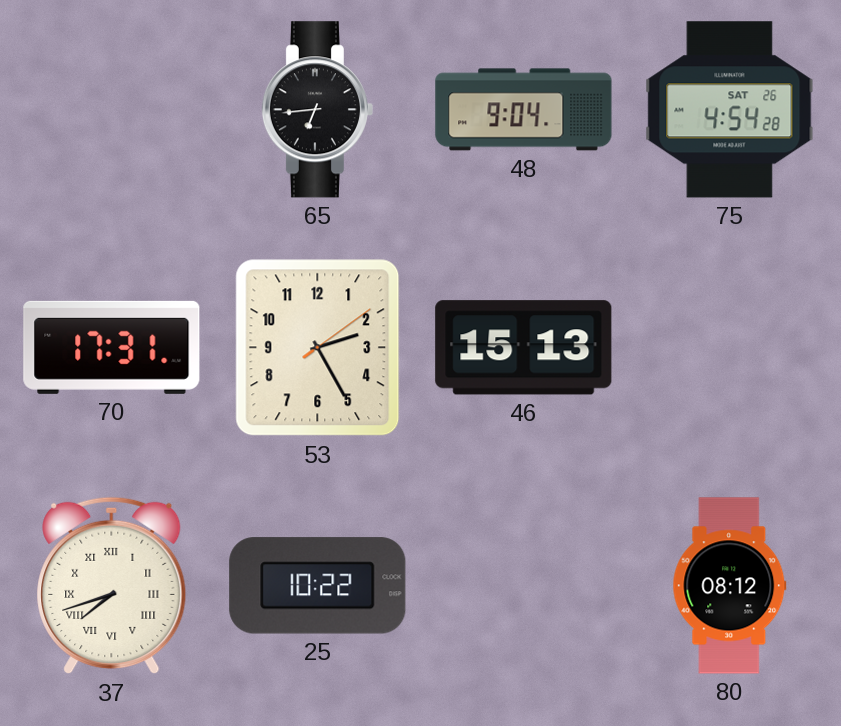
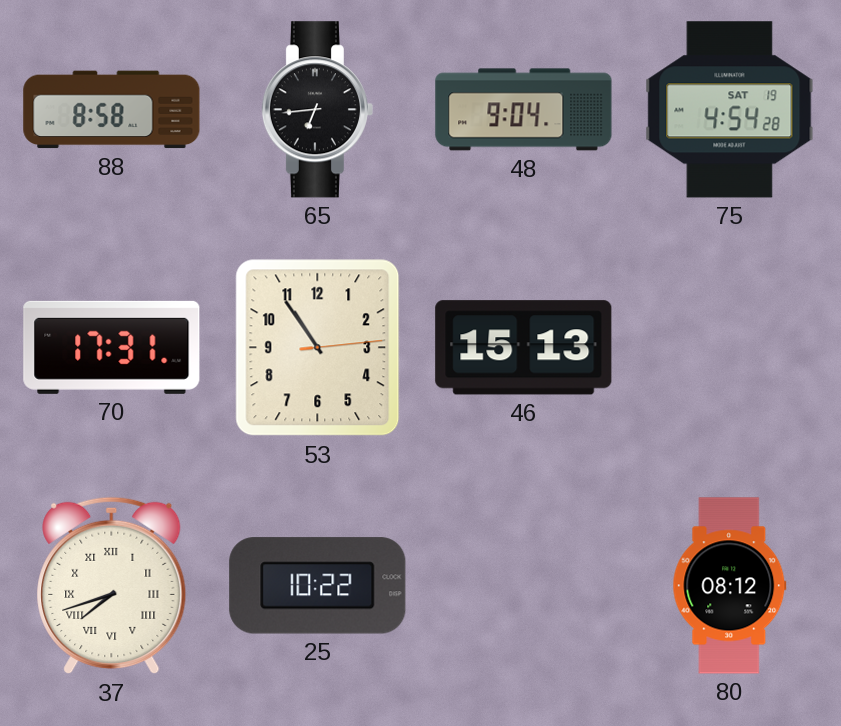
88: none -> 8:58 (112, 110)
75 date: SAT 26 -> SAT 19 (730, 110)
53: 2:25 -> 10:54 (318, 348)
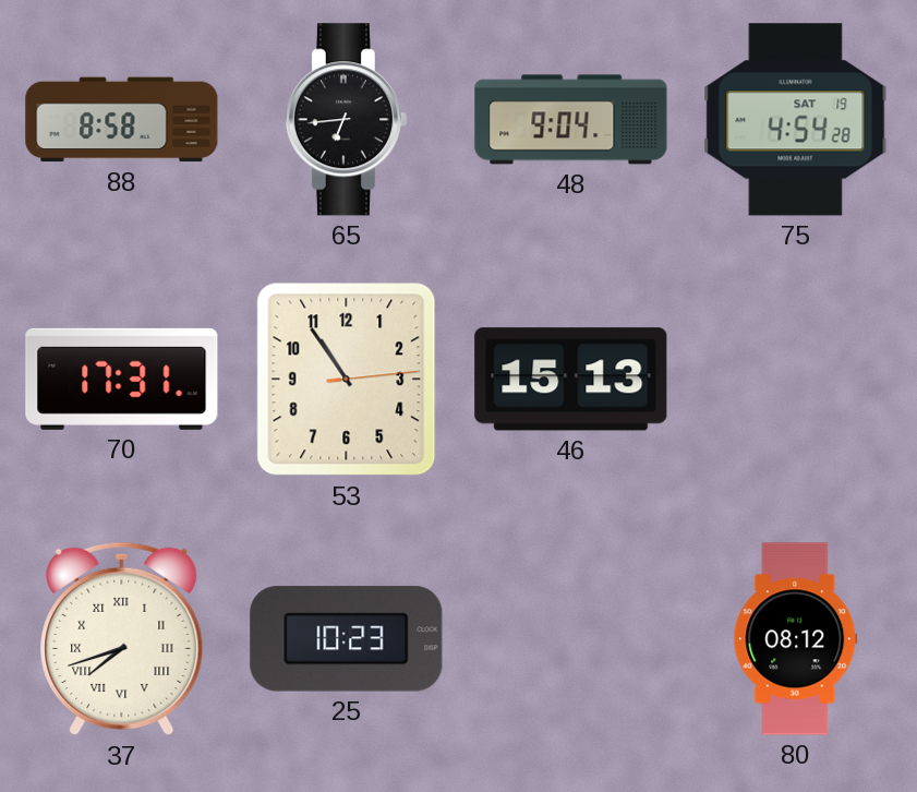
25: 10:22 -> 10:23 (347, 639)
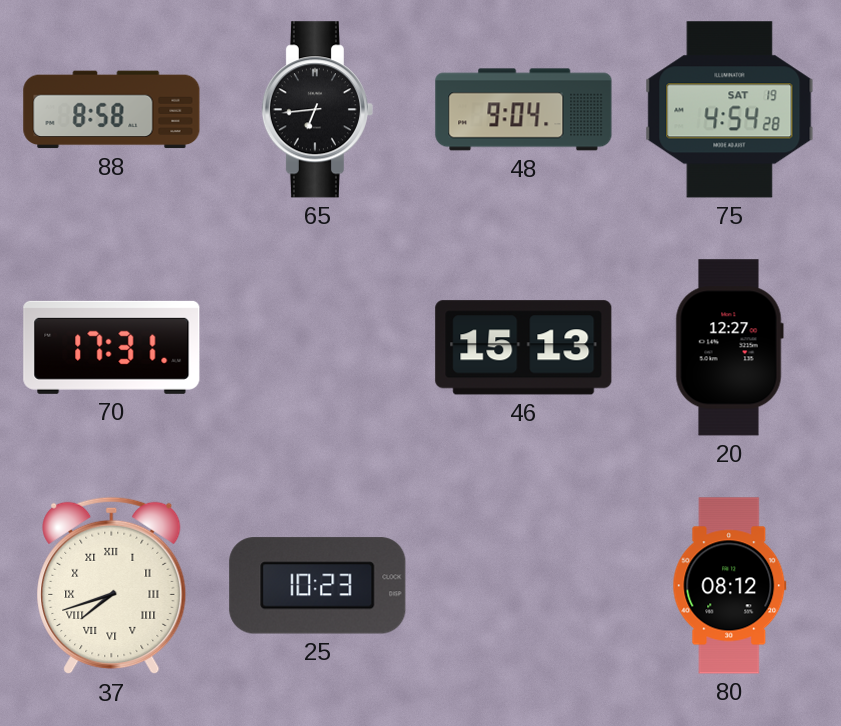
53: 10:54 -> none (347, 380)
20: none -> 12:27 (729, 348)
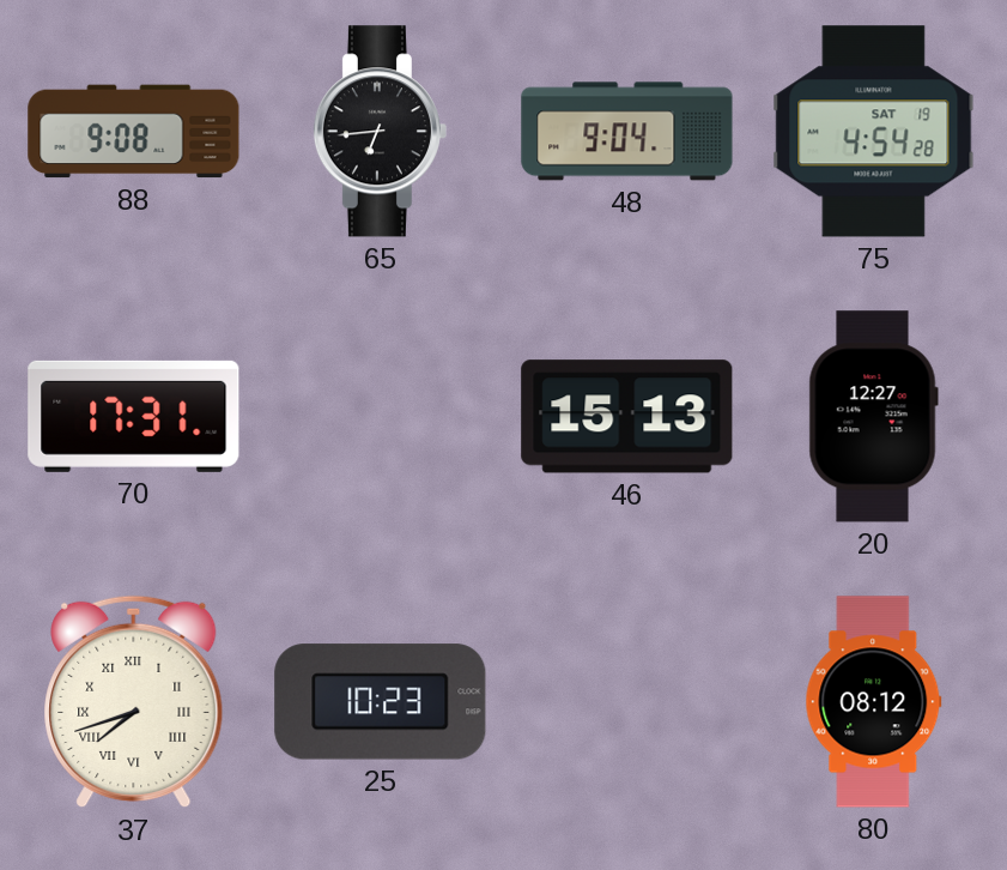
88: 8:58 -> 9:08 (134, 132)
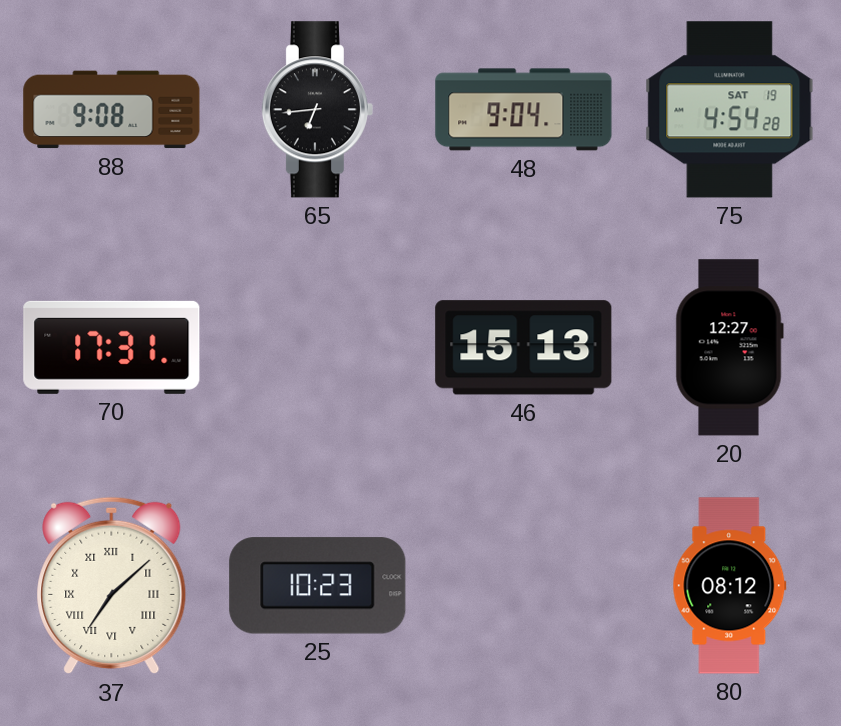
37: 7:42 -> 7:08 (112, 586)
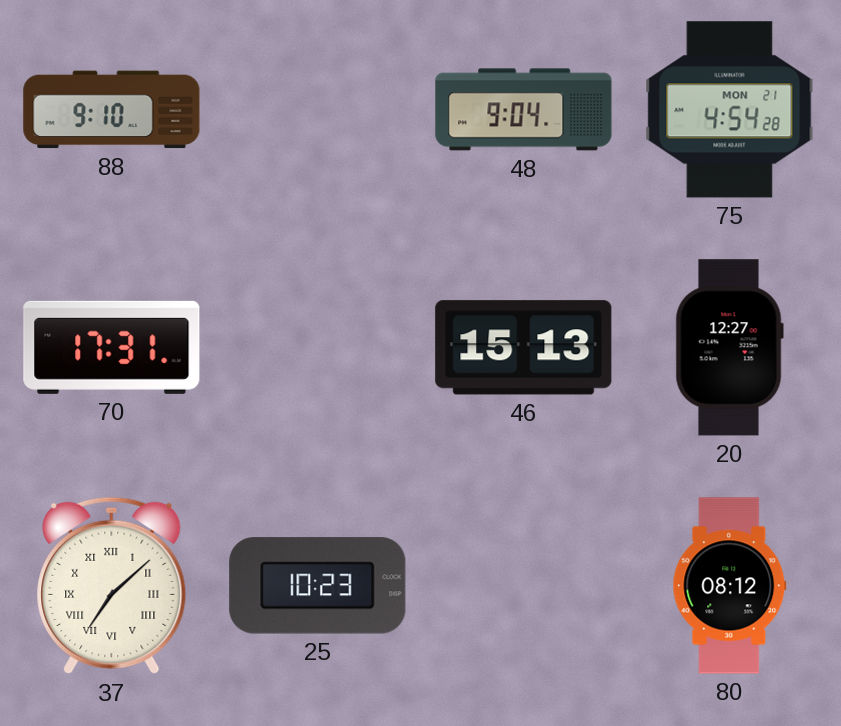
88: 9:08 -> 9:10 (112, 110)
65: 6:44 -> none (317, 110)
75 date: SAT 19 -> MON 21 (730, 110)
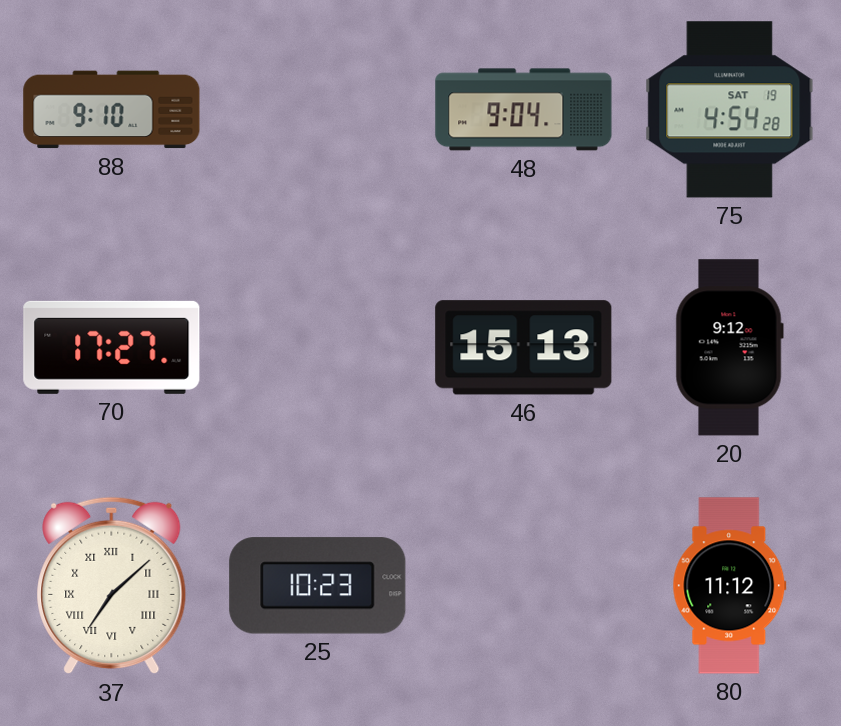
75 date: MON 21 -> SAT 19 (730, 110)
70: 17:31 -> 17:27 (112, 347)
20: 12:27 -> 9:12 (729, 348)
80: 08:12 -> 11:12 (730, 586)
